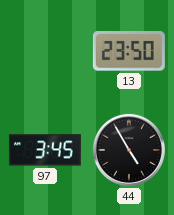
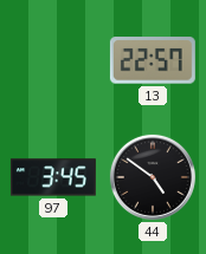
13: 23:50 -> 22:57 (153, 60)
44: 4:55 -> 4:51 (153, 177)
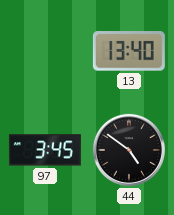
13: 22:57 -> 13:40 (129, 51)
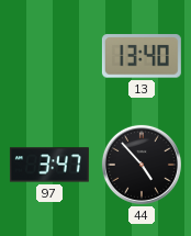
97: 3:45 -> 3:47 (49, 165)
44: 4:51 -> 4:53 (142, 165)
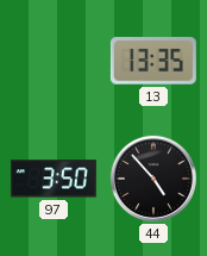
13: 13:40 -> 13:35 (153, 61)
97: 3:47 -> 3:50 (54, 179)
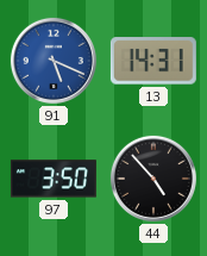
91: none -> 5:19 (54, 61)
13: 13:35 -> 14:31 (153, 61)
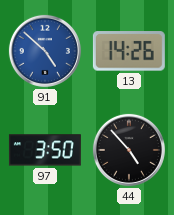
91: 5:19 -> 4:52 (45, 51)
13: 14:31 -> 14:26 (129, 51)
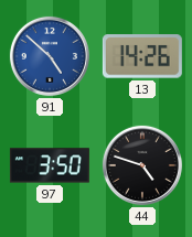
44: 4:53 -> 4:48 (142, 165)
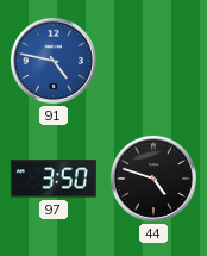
91: 4:52 -> 4:47 (54, 61)
13: 14:26 -> none (142, 56)
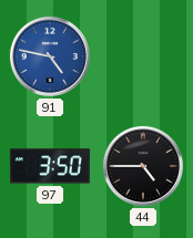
44: 4:48 -> 4:45 (143, 166)
